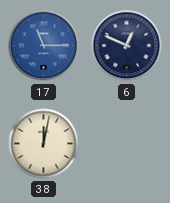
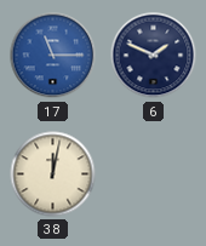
6: 12:49 -> 1:49 (154, 56)
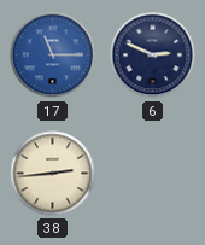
6: 1:49 -> 2:49 (153, 56)
38: 12:02 -> 2:44 (53, 174)
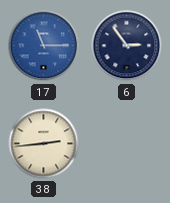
6: 2:49 -> 2:54 (127, 46)
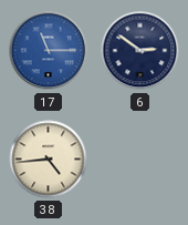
6: 2:54 -> 2:51 (140, 51)
38: 2:44 -> 4:44 (49, 160)
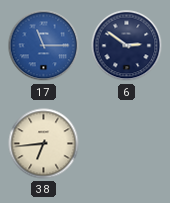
38: 4:44 -> 6:44 (44, 144)
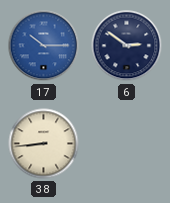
17: 11:15 -> 10:15 (44, 46)
38: 6:44 -> 8:44 (44, 144)
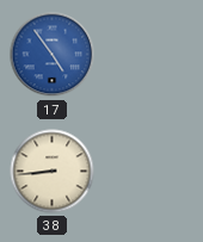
17: 10:15 -> 4:54 (53, 55)
6: 2:51 -> none (127, 46)
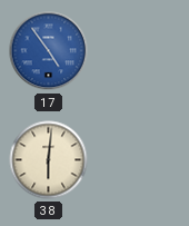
38: 8:44 -> 6:01 (49, 160)
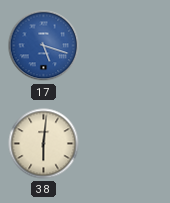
17: 4:54 -> 5:18 (44, 46)
